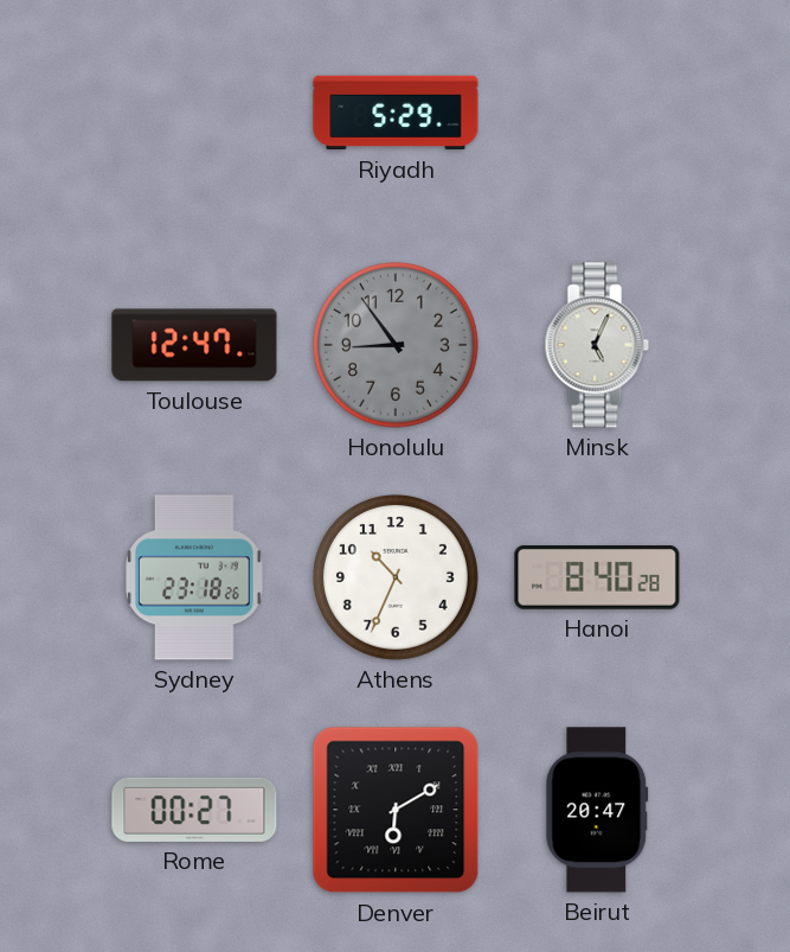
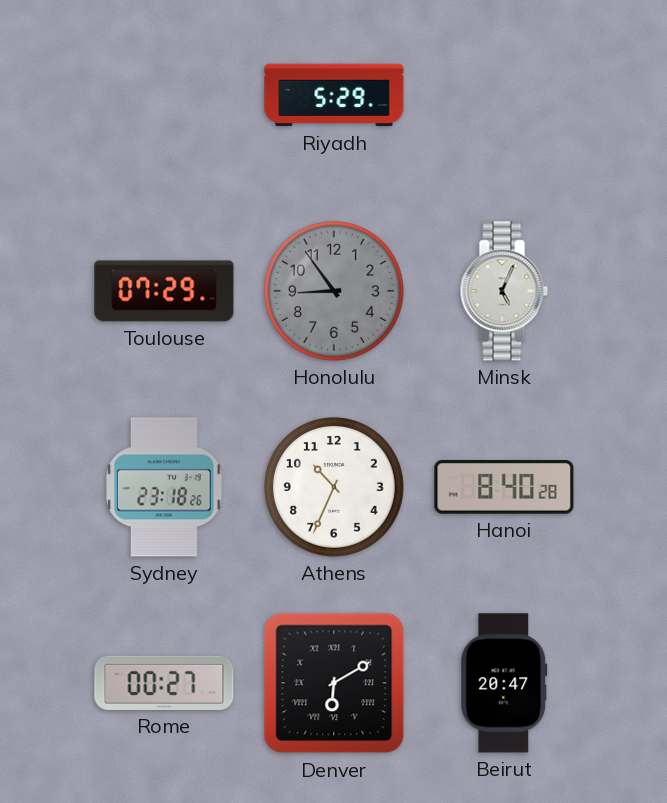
Toulouse: 12:47 -> 07:29 (164, 291)
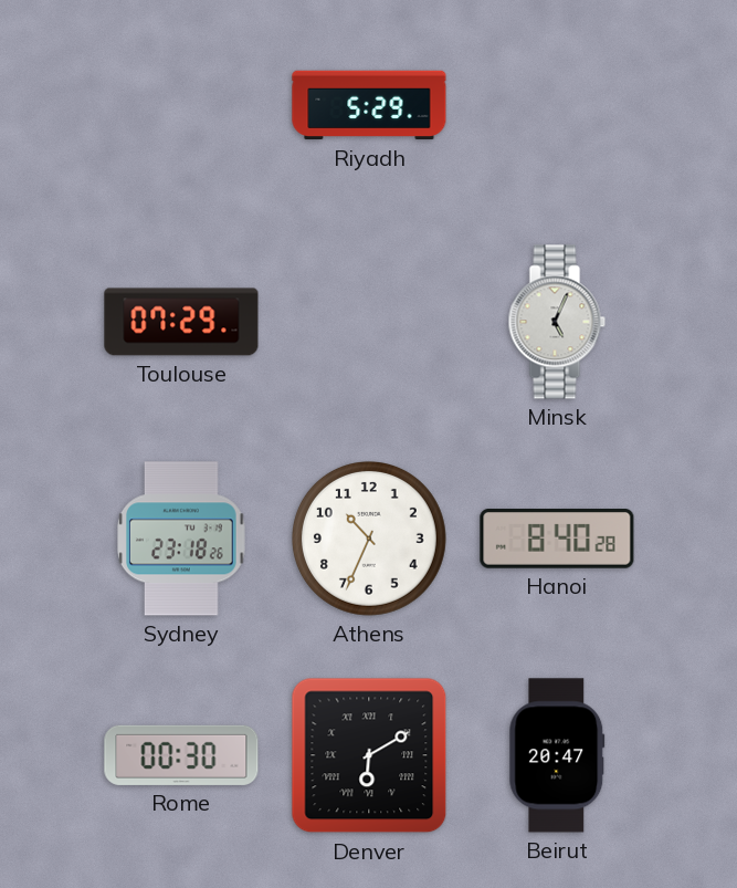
Honolulu: 8:54 -> none (334, 291)
Rome: 00:27 -> 00:30 (181, 755)
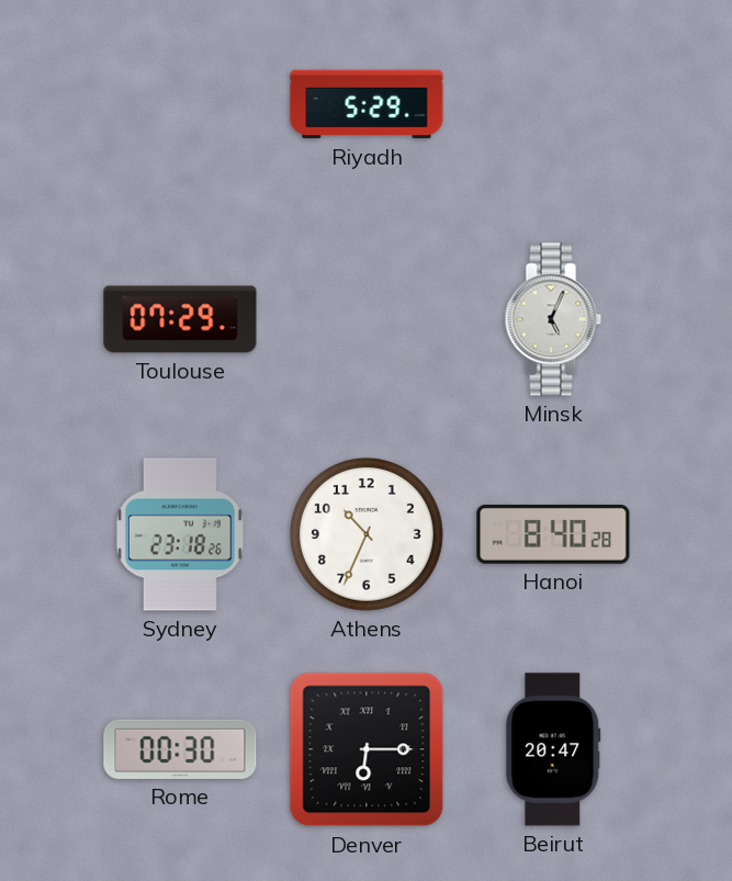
Denver: 6:10 -> 6:15 (367, 749)
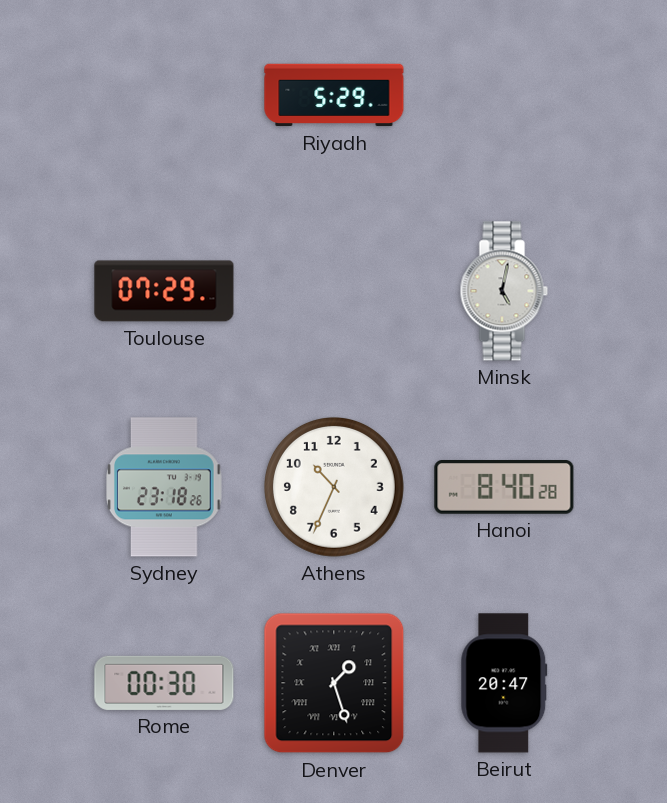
Minsk: 5:04 -> 5:02 (504, 291)
Denver: 6:15 -> 1:27 (334, 683)
